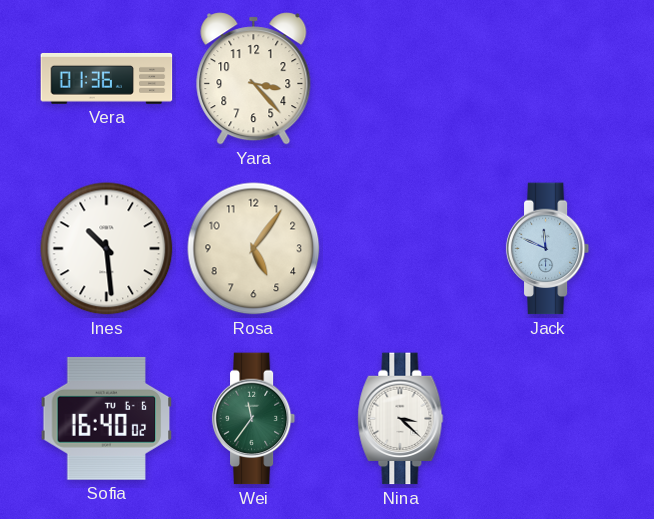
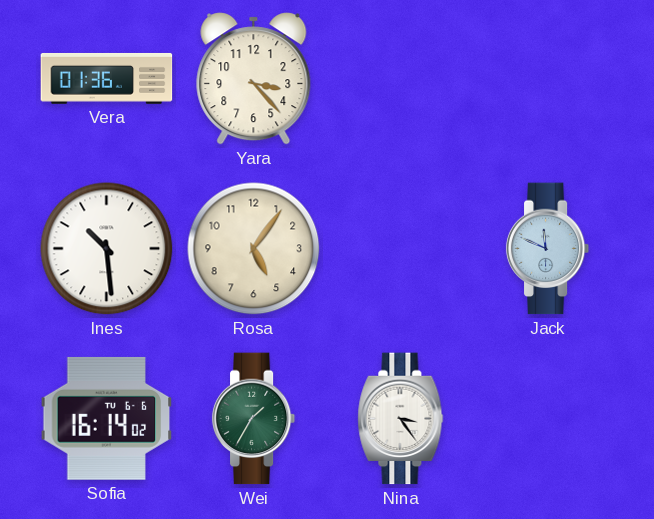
Sofia: 16:40 -> 16:14 (107, 418)
Wei: 11:36 -> 1:35 (254, 419)
Nina: 3:22 -> 3:24 (401, 419)
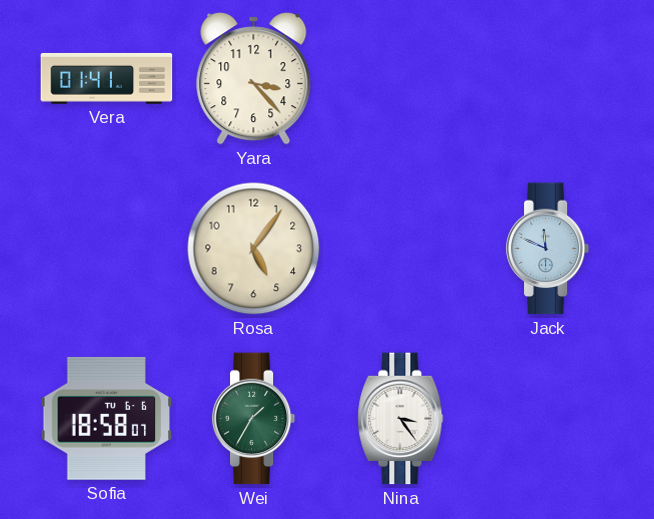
Vera: 01:36 -> 01:41 (107, 78)
Ines: 10:29 -> none (107, 249)
Sofia: 16:14 -> 18:58 (107, 418)
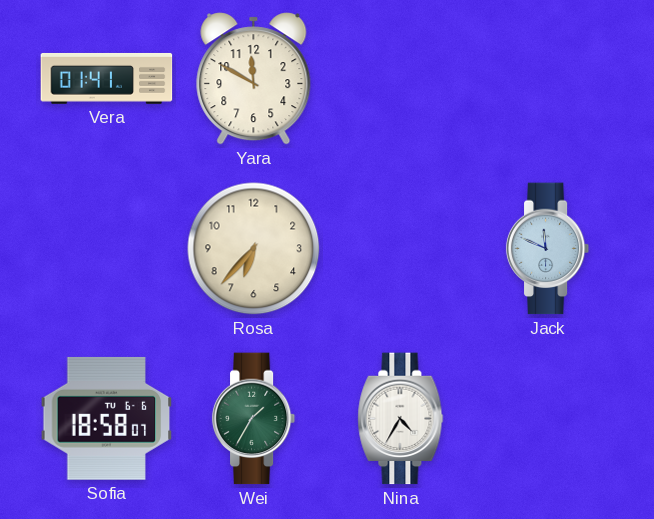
Yara: 3:23 -> 11:50 (254, 79)
Rosa: 5:06 -> 6:37 (254, 249)
Nina: 3:24 -> 4:35 (401, 419)
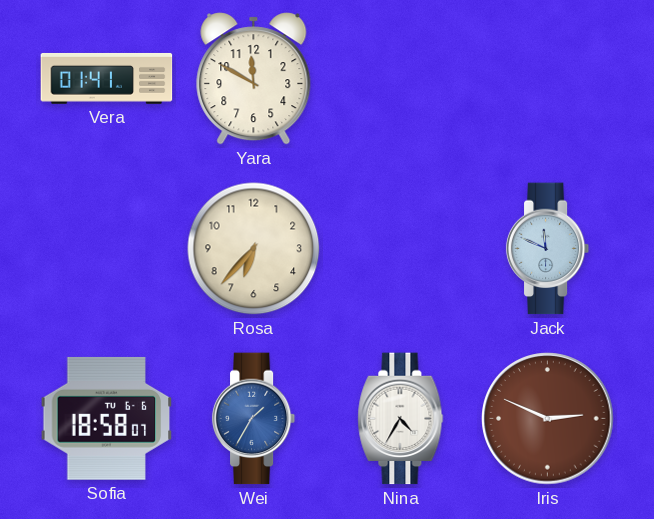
Wei dial: green -> blue (254, 419)
Iris: none -> 2:49 (548, 419)
